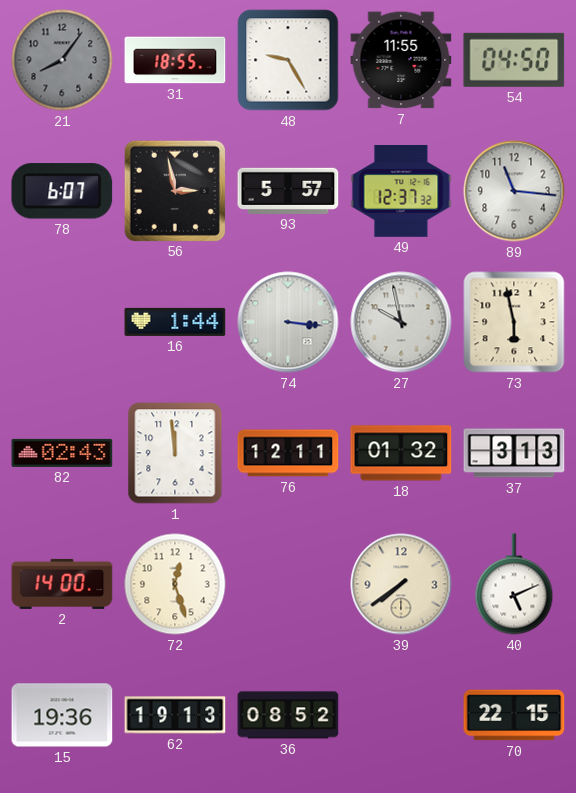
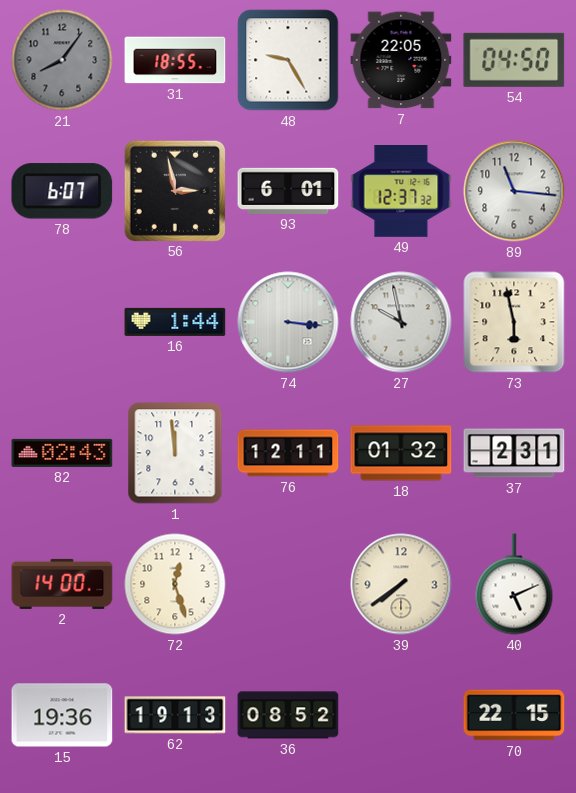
7: 11:55 -> 22:05 (401, 60)
93: 5:57 -> 6:01 (288, 191)
37: 3:13 -> 2:31 (514, 453)
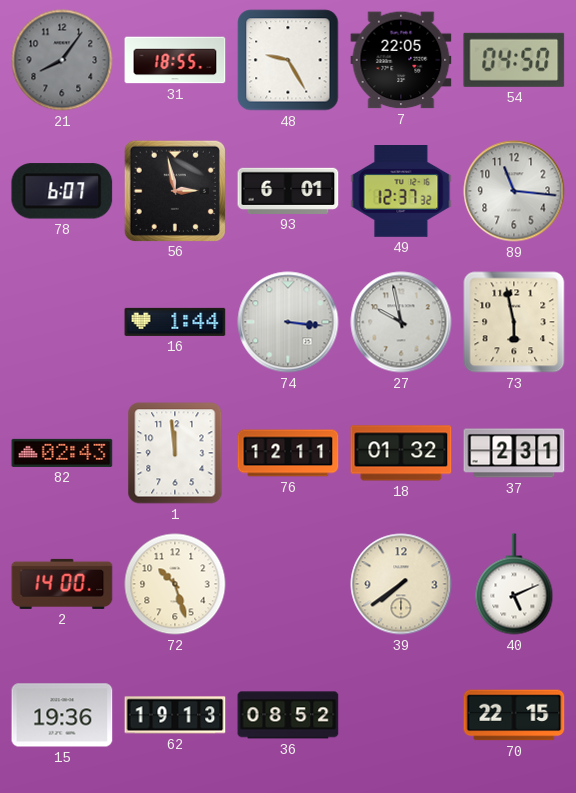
72: 12:27 -> 10:27 (175, 584)
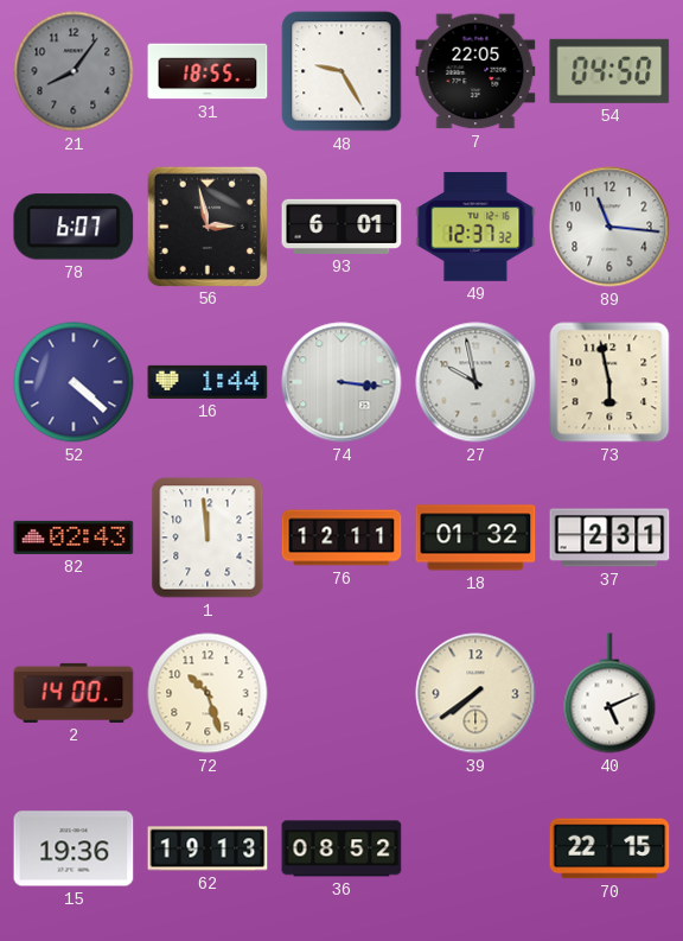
52: none -> 4:22 (74, 382)
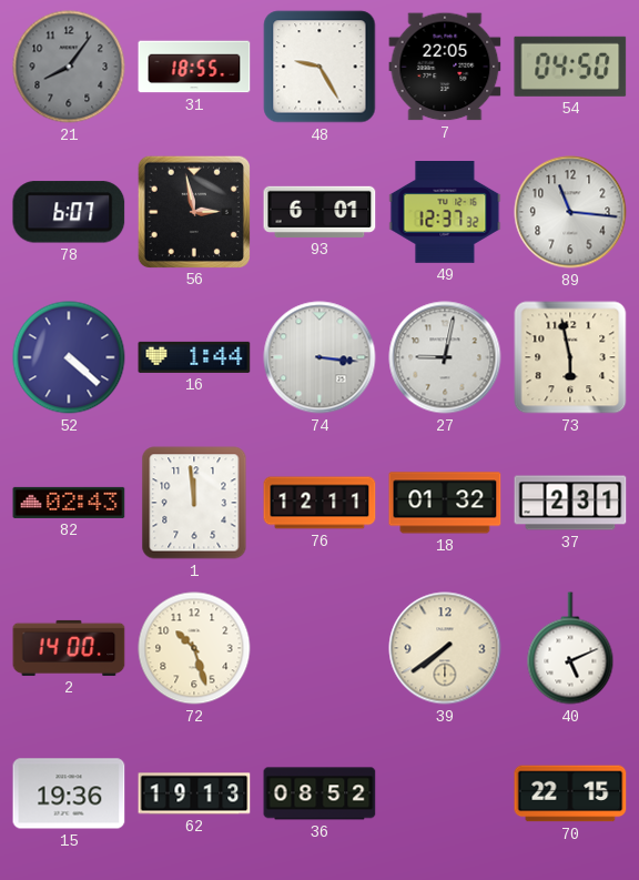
27: 9:58 -> 9:02 (445, 357)
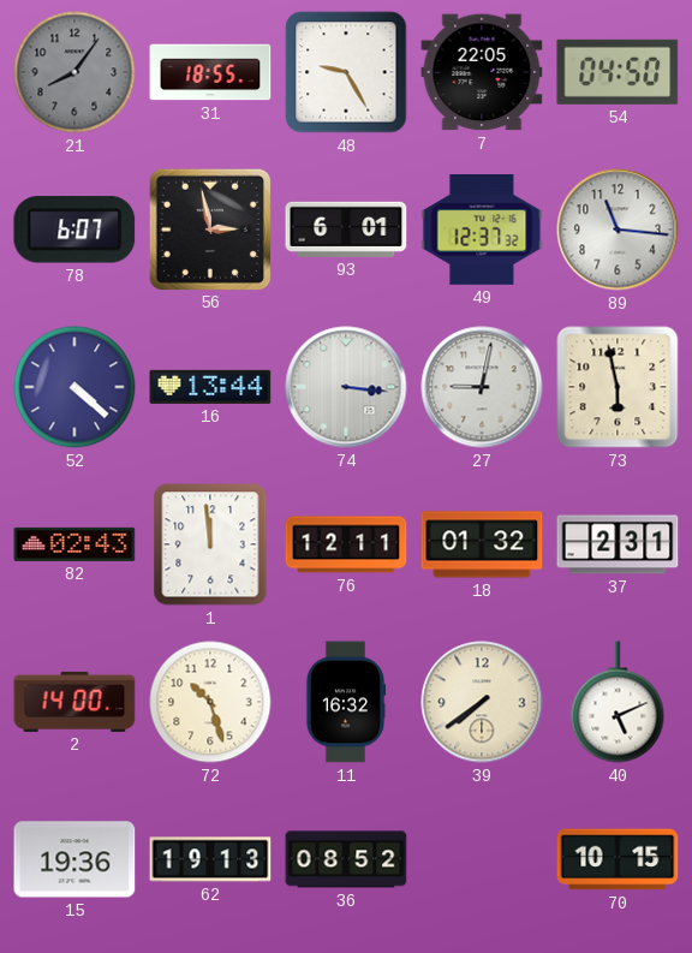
16: 1:44 -> 13:44 (210, 387)
11: none -> 16:32 (346, 702)
70: 22:15 -> 10:15 (618, 859)
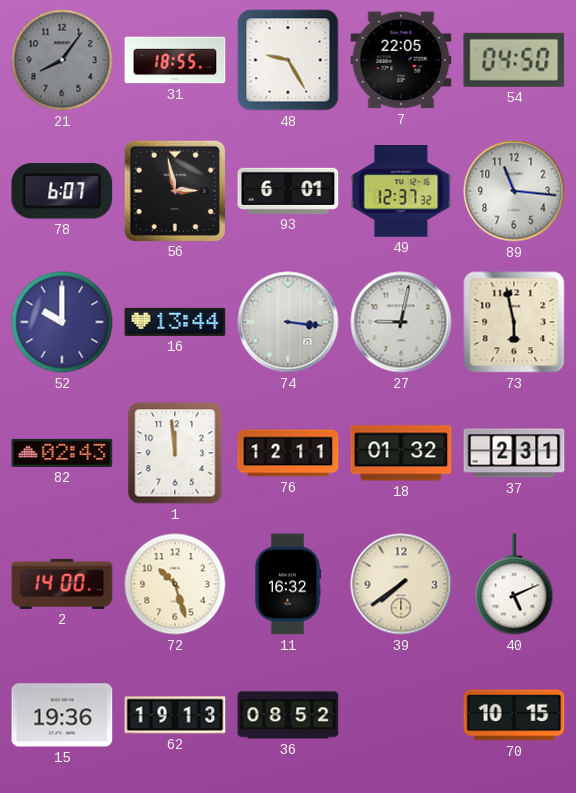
52: 4:22 -> 10:00 (62, 322)
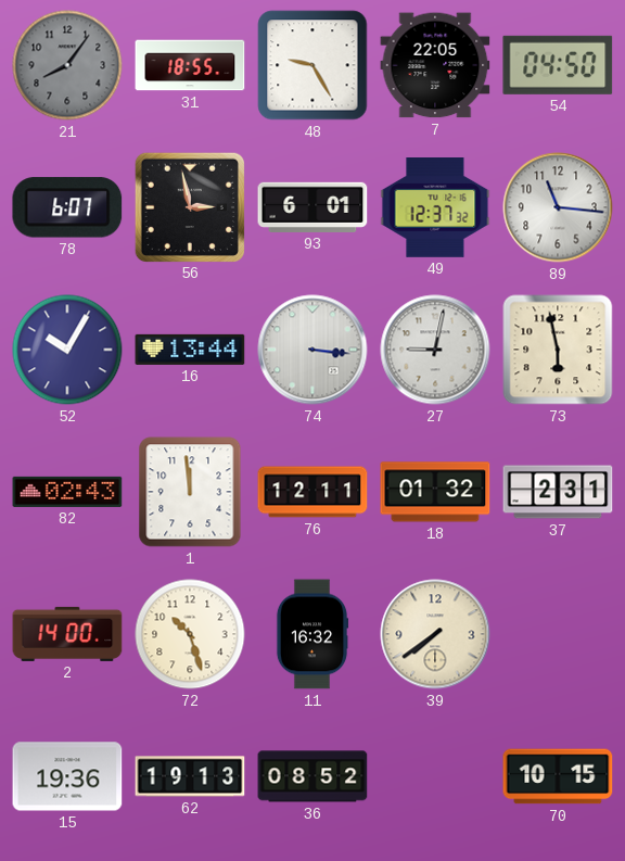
52: 10:00 -> 10:05 (67, 350)
40: 5:11 -> none (514, 584)
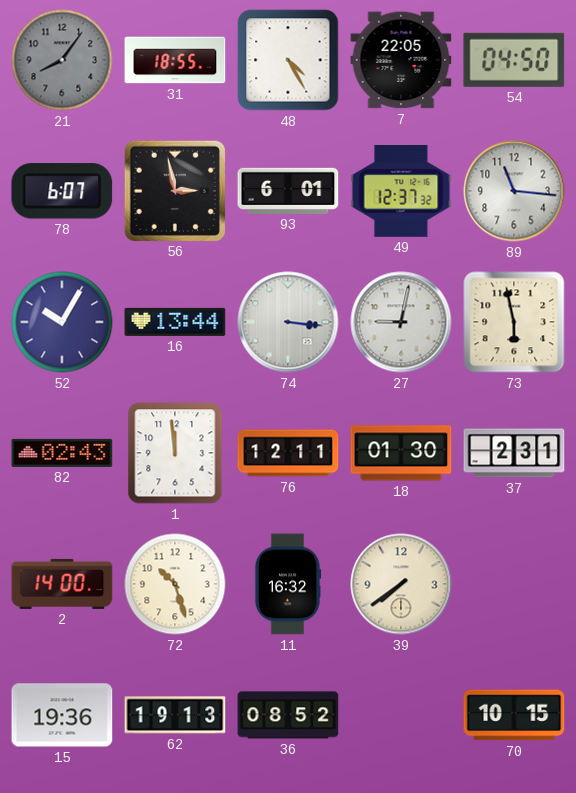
48: 9:25 -> 4:25 (288, 60)
18: 01:32 -> 01:30 (401, 453)
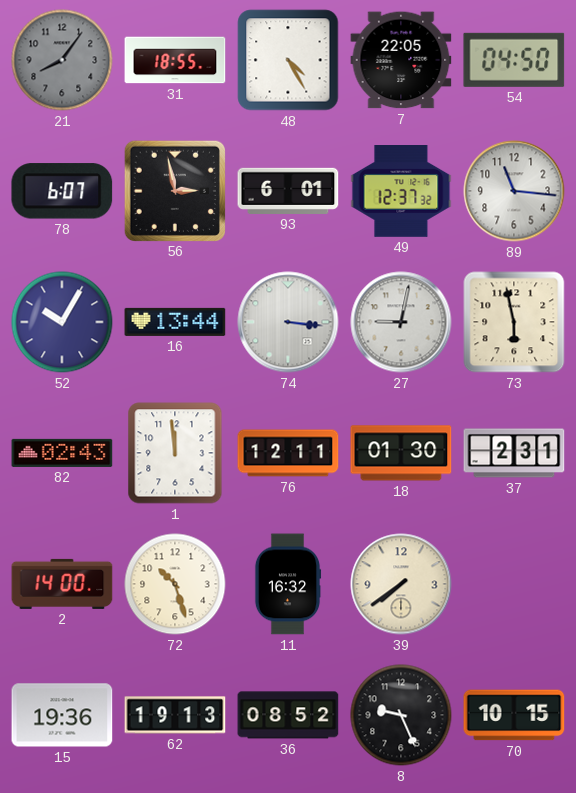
8: none -> 9:26 (401, 715)
